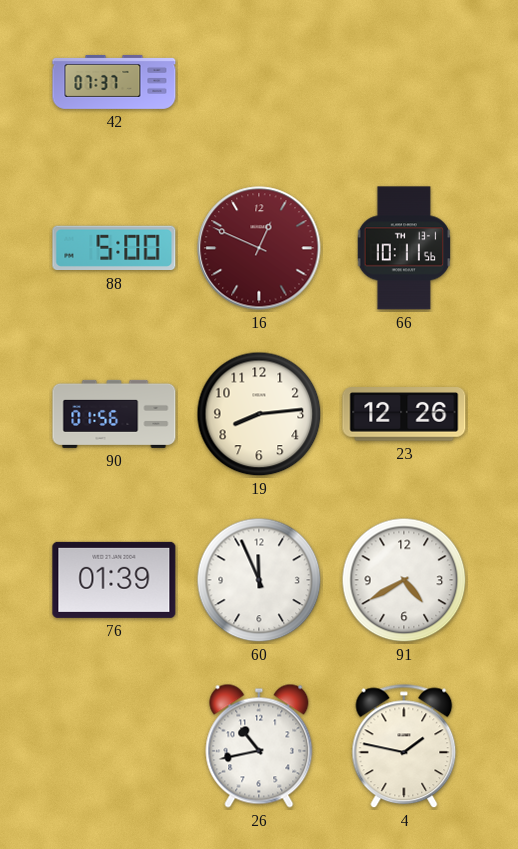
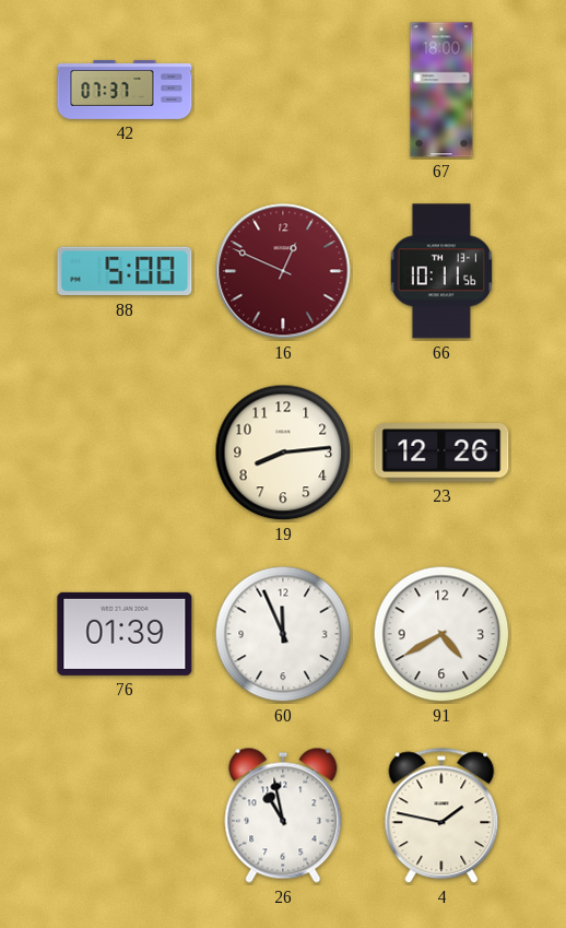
67: none -> 18:00 (441, 90)
90: 01:56 -> none (114, 414)
26: 10:43 -> 10:58 (283, 815)
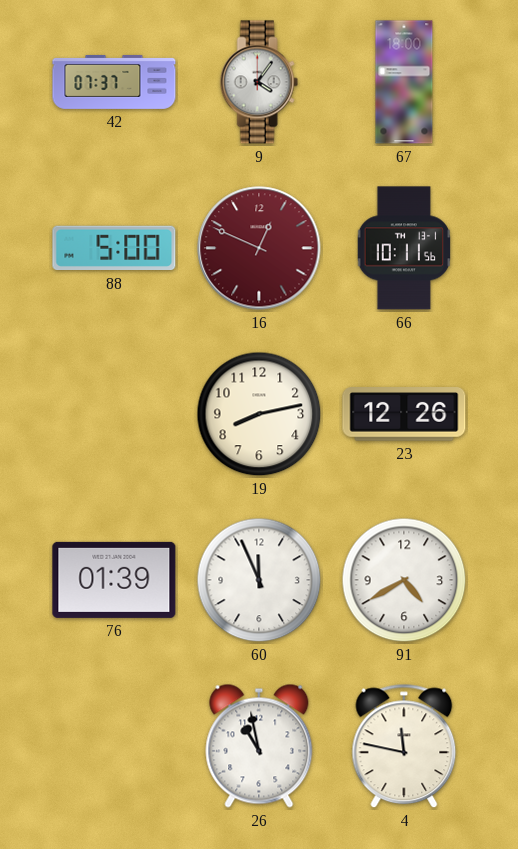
9: none -> 4:06 (259, 82)
19: 8:14 -> 8:13 (259, 414)
4: 1:47 -> 11:47 (404, 746)
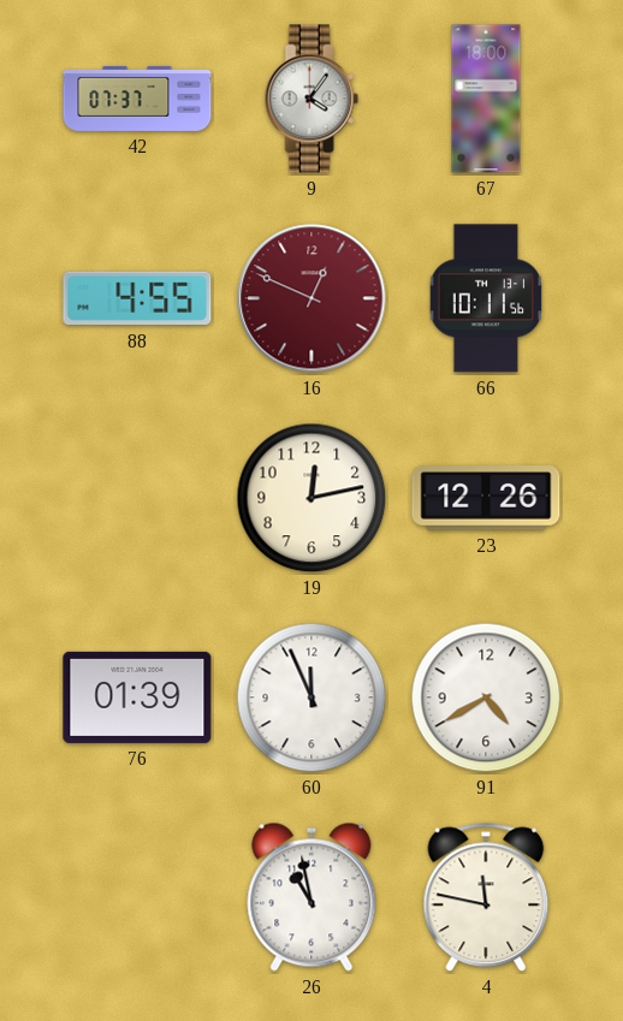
88: 5:00 -> 4:55 (137, 298)
19: 8:13 -> 12:13 (311, 498)
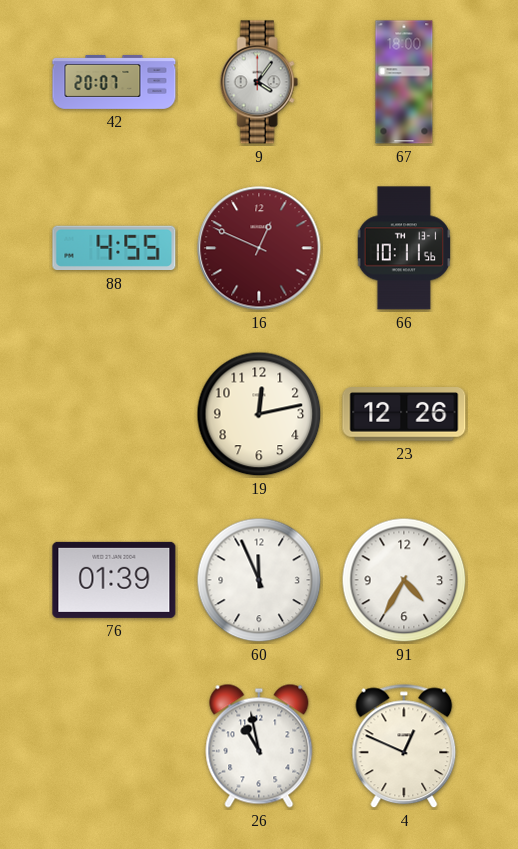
42: 07:37 -> 20:07 (114, 82)
91: 4:40 -> 4:35 (404, 580)
4: 11:47 -> 12:49 (404, 746)
